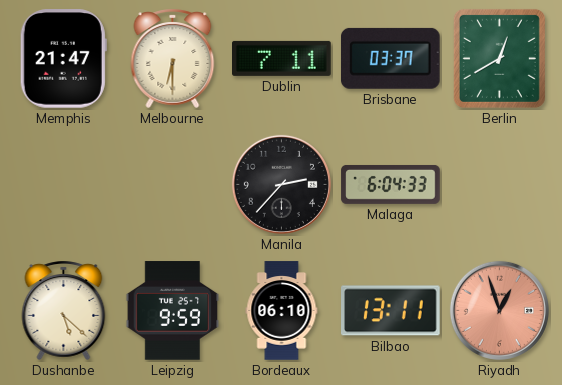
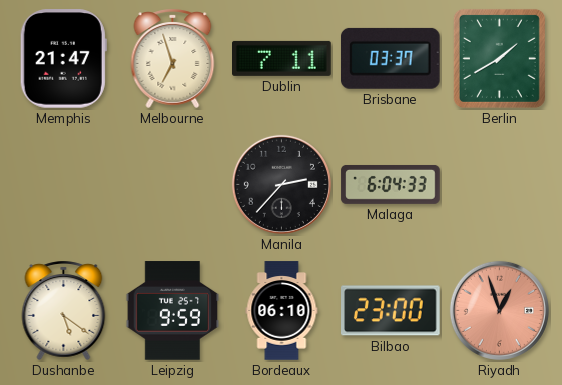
Melbourne: 6:30 -> 6:57 (173, 58)
Berlin: 12:40 -> 1:40 (499, 58)
Dushanbe: 5:22 -> 5:21 (64, 310)
Bilbao: 13:11 -> 23:00 (391, 311)
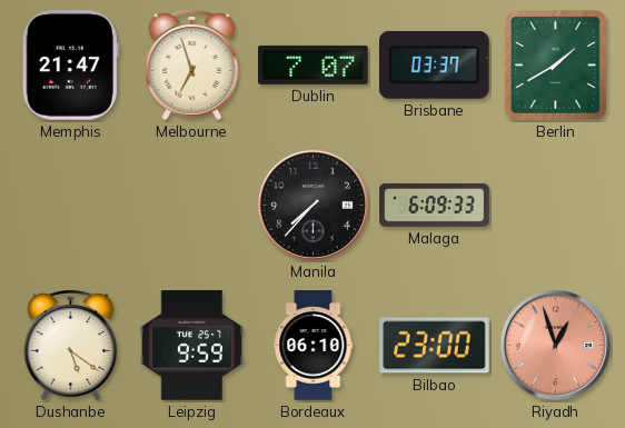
Dublin: 7:11 -> 7:07 (314, 64)
Manila: 2:37 -> 7:37 (312, 205)
Malaga: 6:04 -> 6:09 (435, 205)
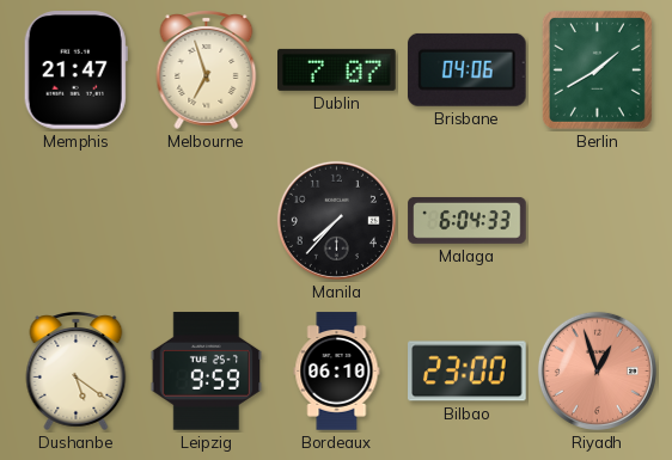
Brisbane: 03:37 -> 04:06 (466, 69)
Malaga: 6:09 -> 6:04 (468, 220)
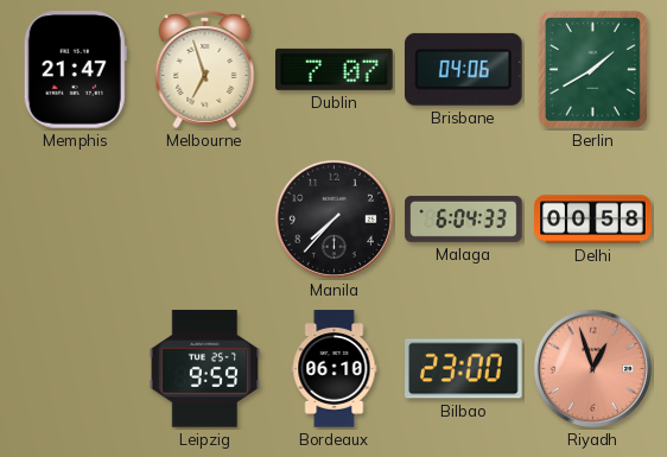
Delhi: none -> 00:58 (593, 220)
Dushanbe: 5:21 -> none (77, 370)
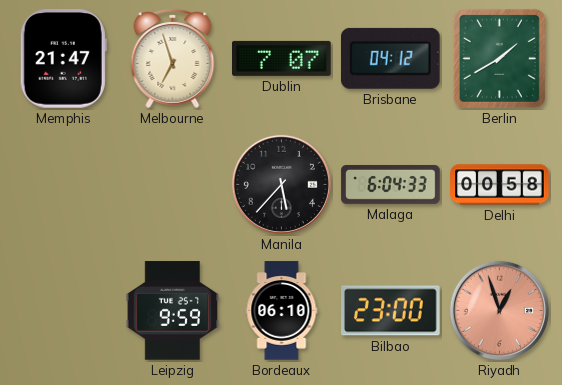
Brisbane: 04:06 -> 04:12 (390, 58)
Manila: 7:37 -> 5:37 (281, 184)
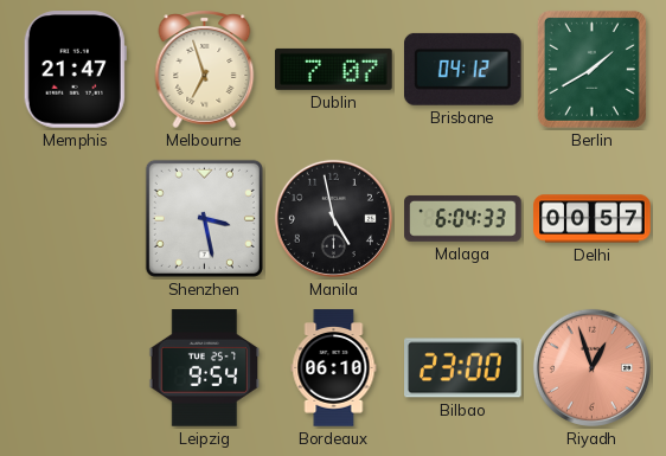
Shenzhen: none -> 3:28 (204, 218)
Manila: 5:37 -> 4:58 (333, 218)
Delhi: 00:58 -> 00:57 (593, 219)
Leipzig: 9:59 -> 9:54 (205, 368)
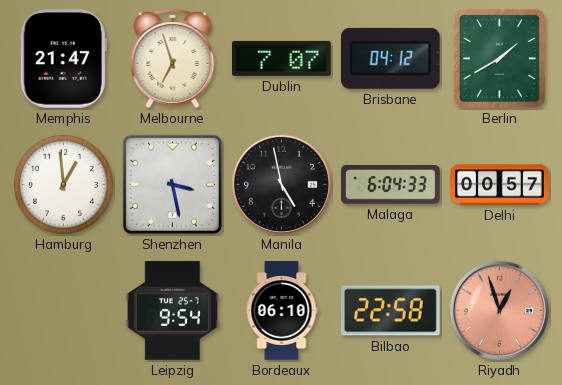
Hamburg: none -> 12:59 (63, 184)
Bilbao: 23:00 -> 22:58 (391, 311)
